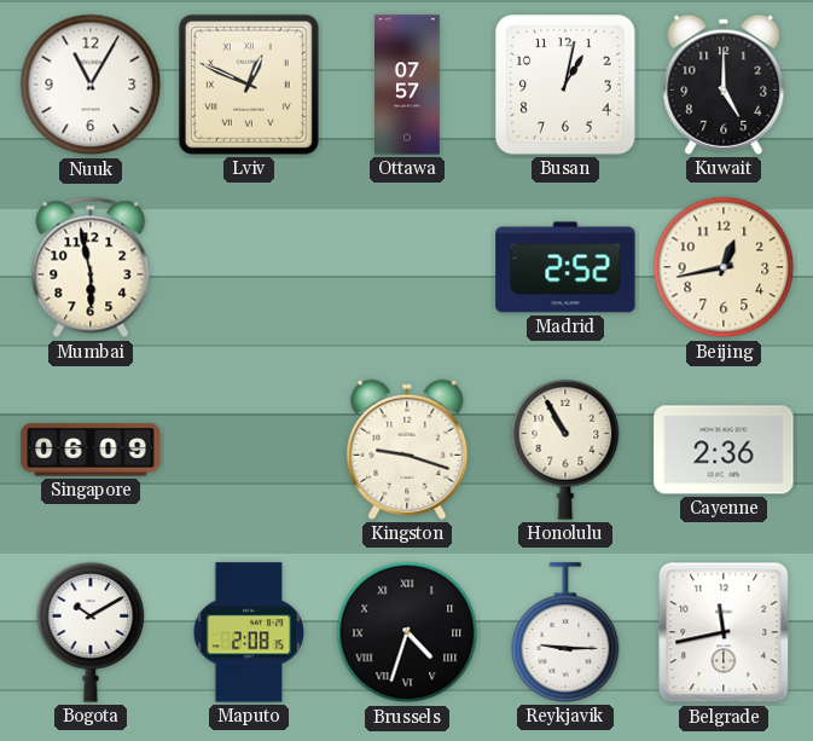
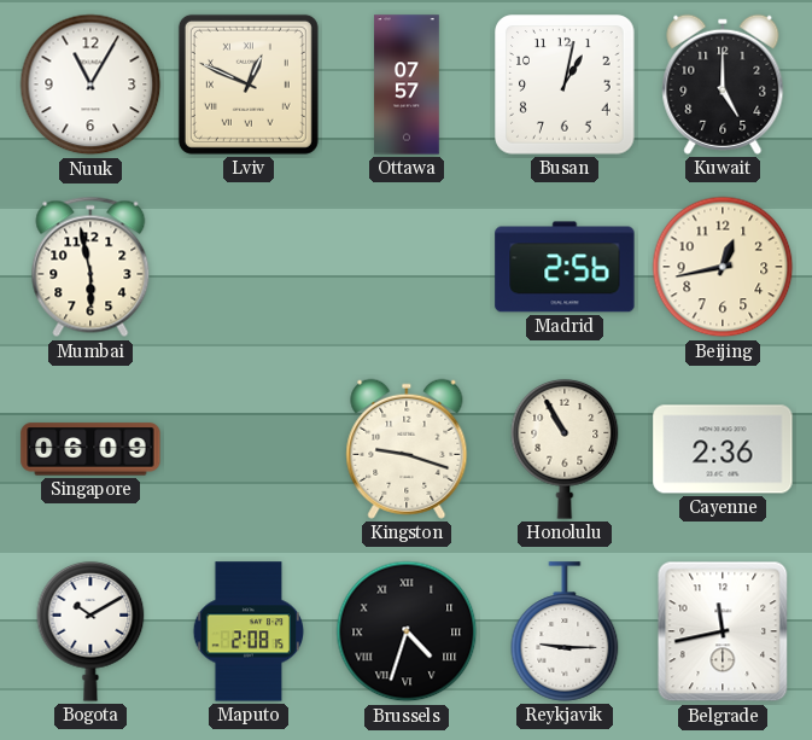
Madrid: 2:52 -> 2:56 (565, 267)
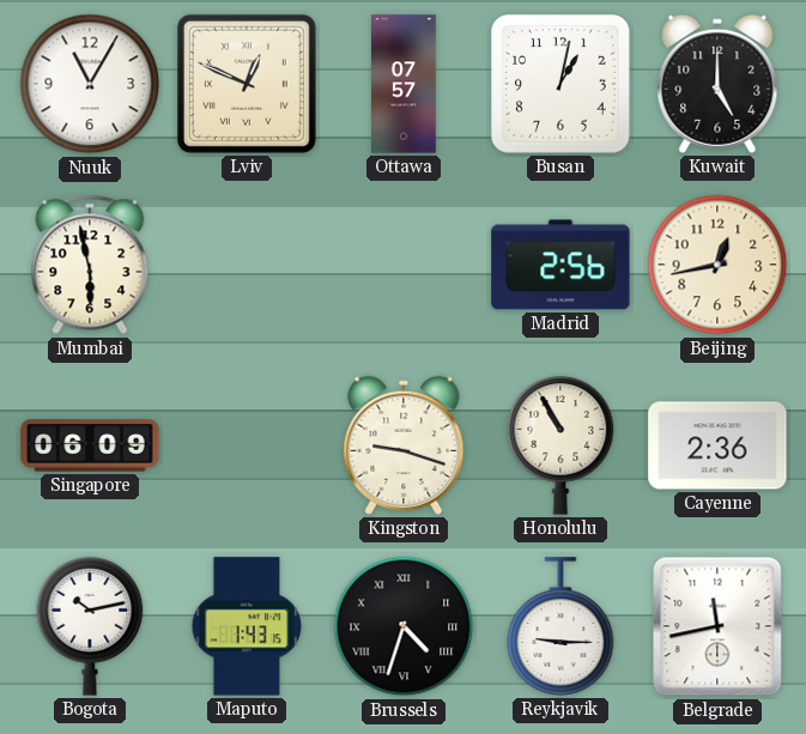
Bogota: 10:10 -> 10:13 (90, 626)
Maputo: 2:08 -> 1:43 (246, 626)
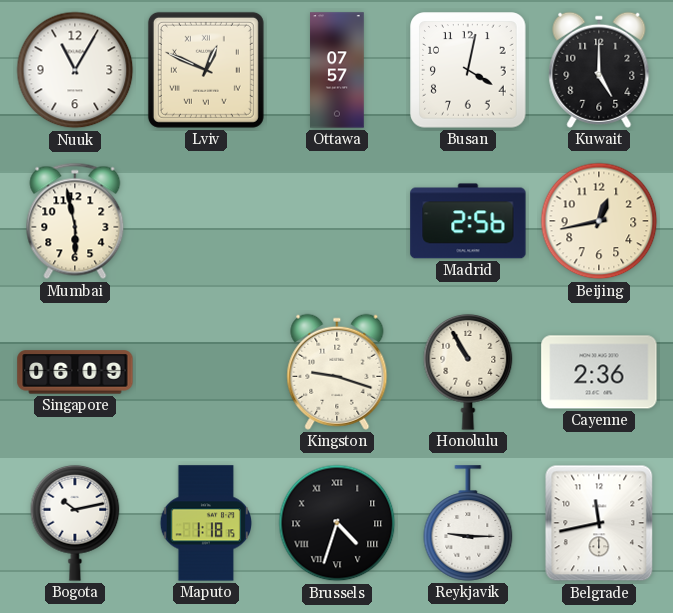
Busan: 1:02 -> 4:02 (468, 70)
Maputo: 1:43 -> 1:18 (205, 523)
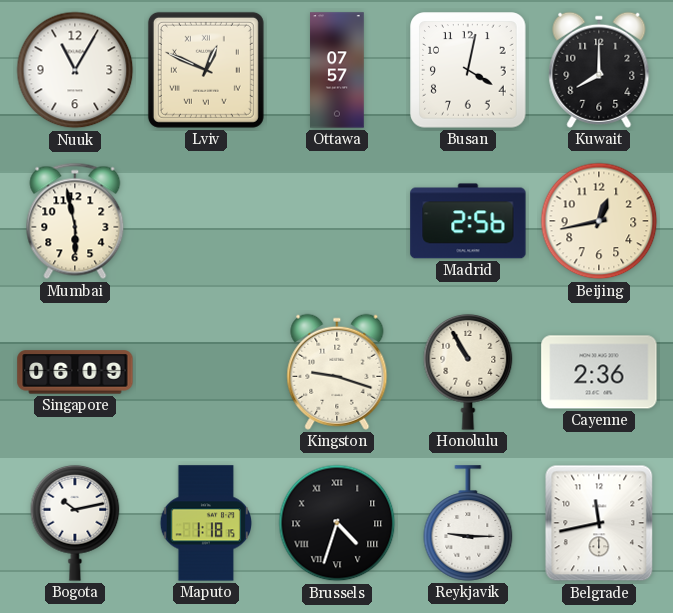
Kuwait: 5:00 -> 8:00 (599, 70)
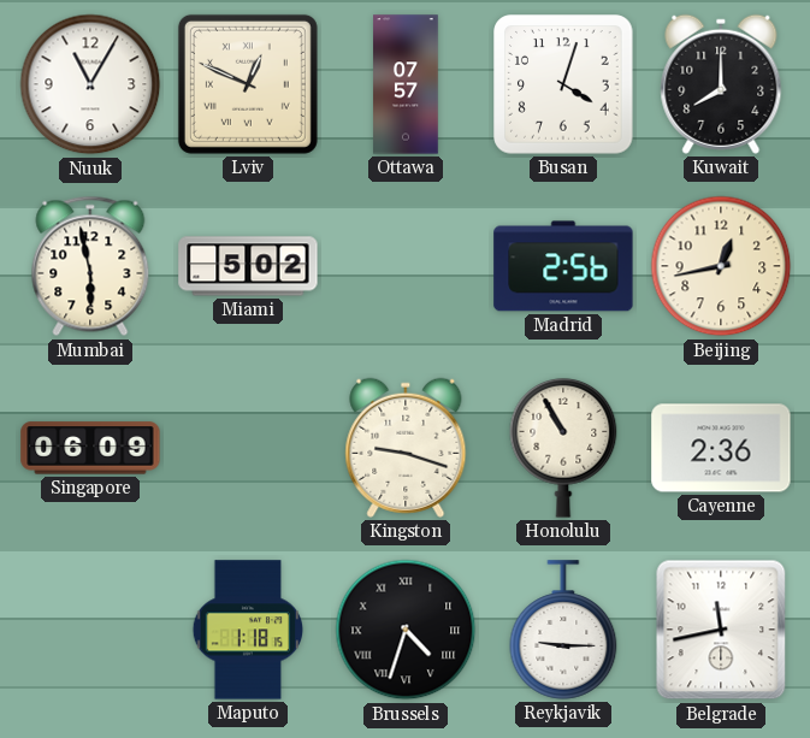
Busan: 4:02 -> 4:03 (563, 84)
Miami: none -> 5:02 (248, 266)
Bogota: 10:13 -> none (75, 523)
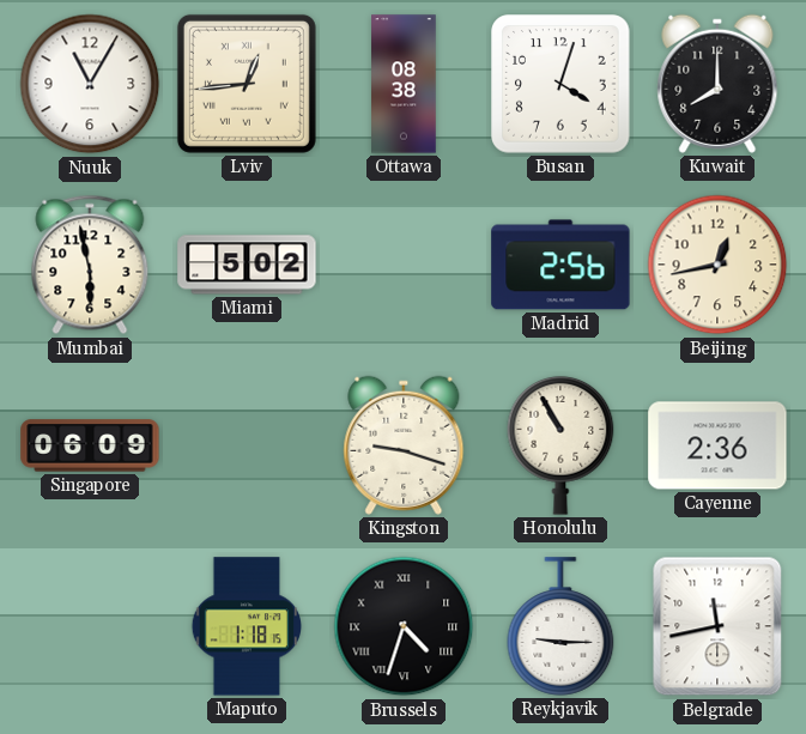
Lviv: 12:49 -> 12:44 (247, 84)
Ottawa: 07:57 -> 08:38 (404, 84)
